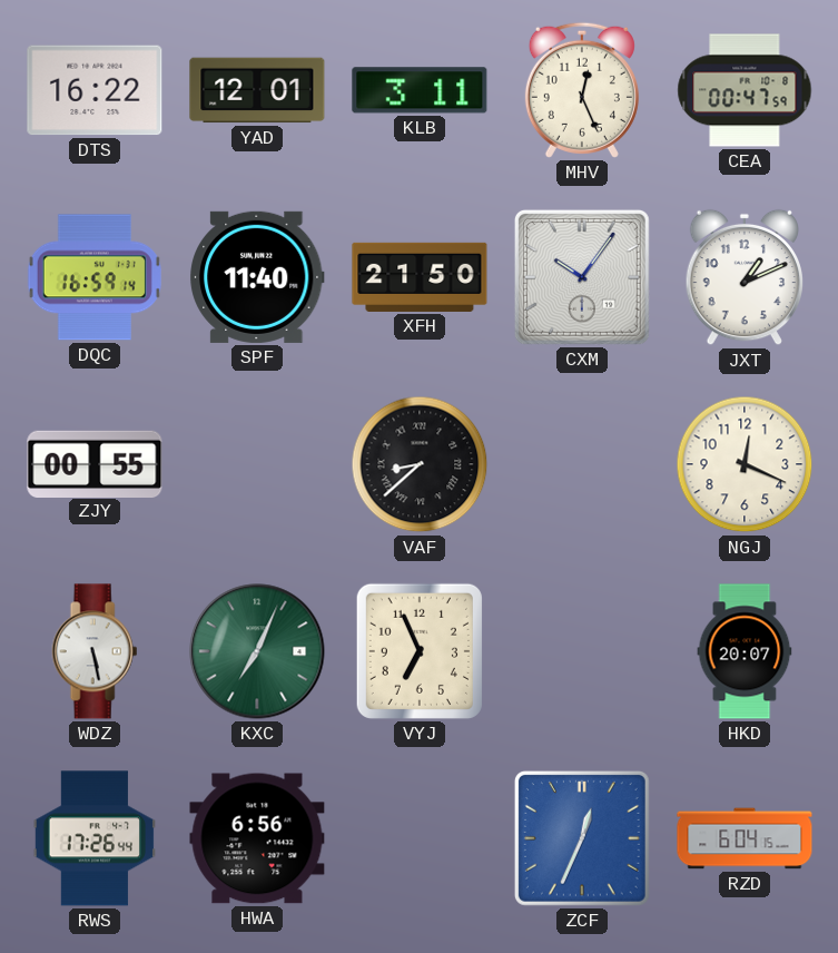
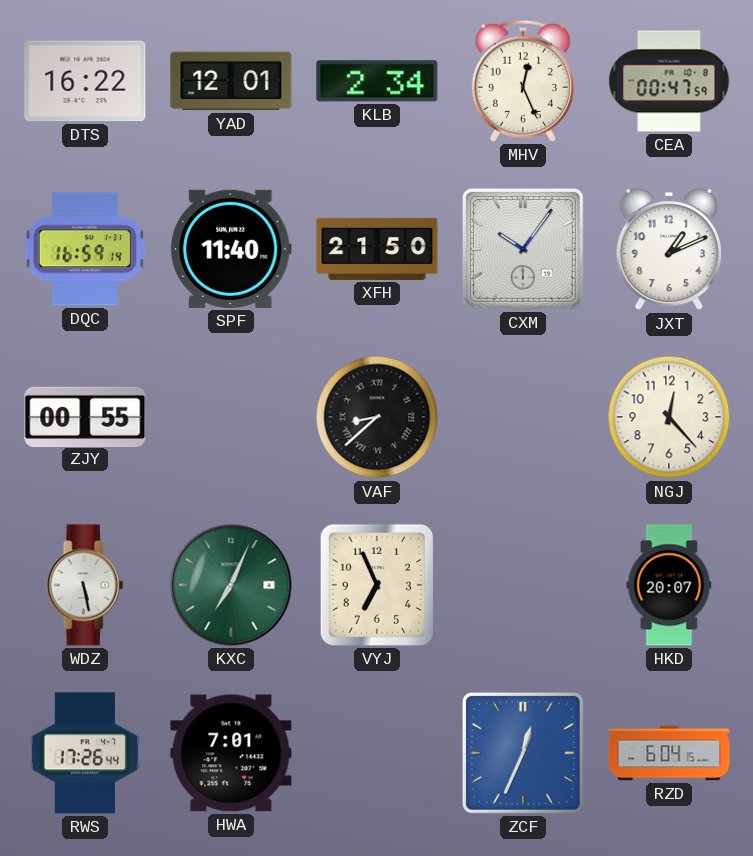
KLB: 3:11 -> 2:34 (377, 81)
NGJ: 12:19 -> 12:23 (669, 417)
HWA: 6:56 -> 7:01 (231, 753)
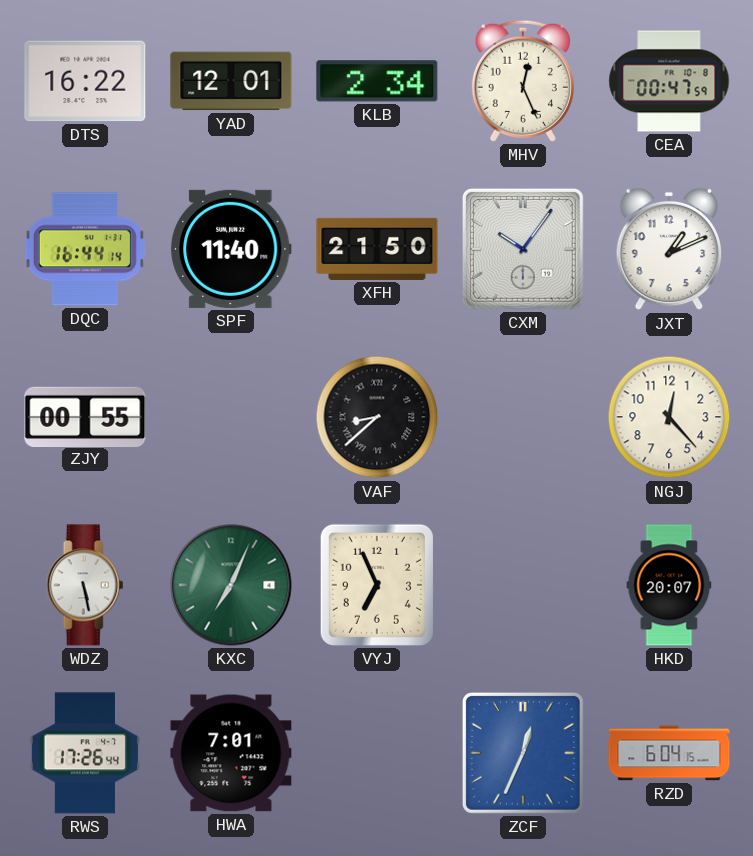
DQC: 16:59 -> 16:44 (85, 249)
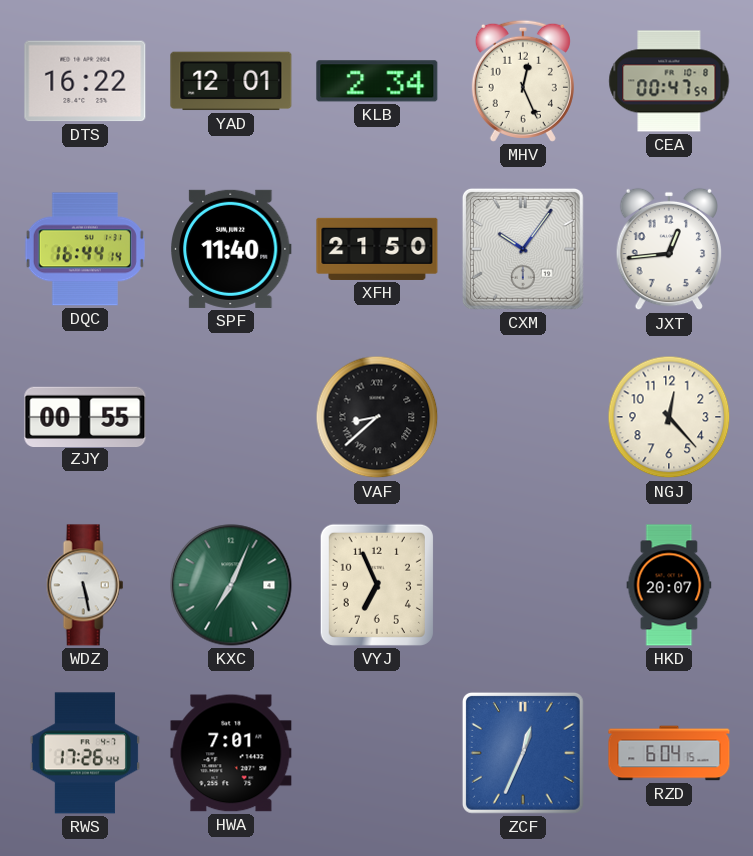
JXT: 1:11 -> 12:44 (668, 249)
